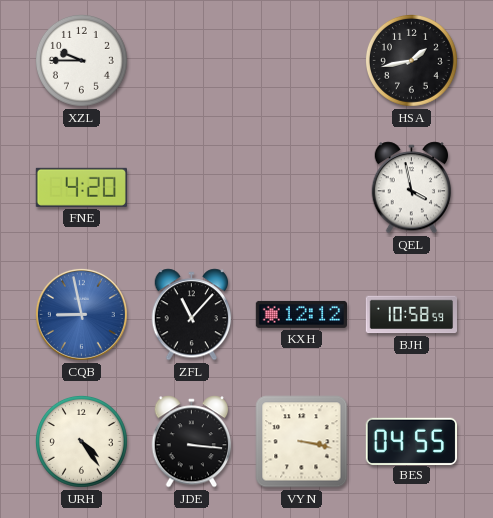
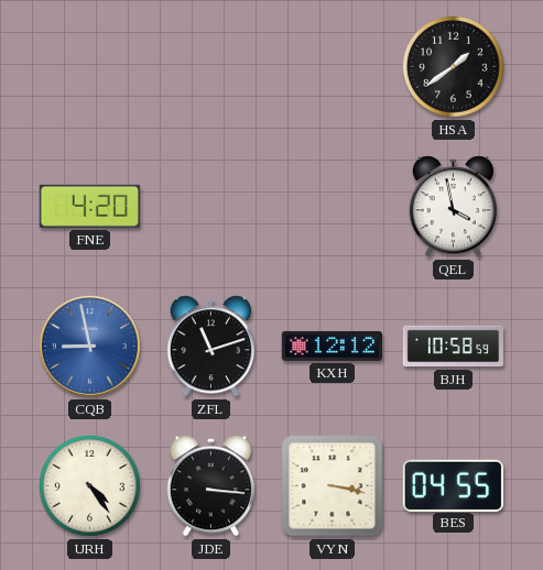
XZL: 9:45 -> none (81, 60)
HSA: 1:43 -> 1:39 (453, 66)
ZFL: 11:07 -> 11:12 (211, 347)
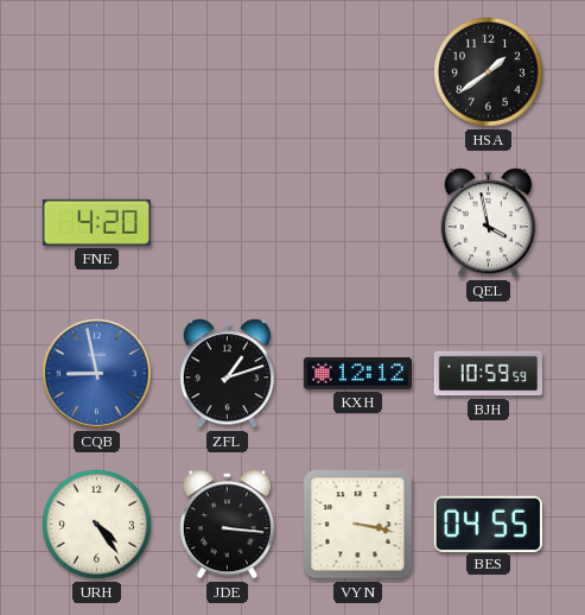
ZFL: 11:12 -> 1:12 (228, 374)
BJH: 10:58 -> 10:59 (488, 374)
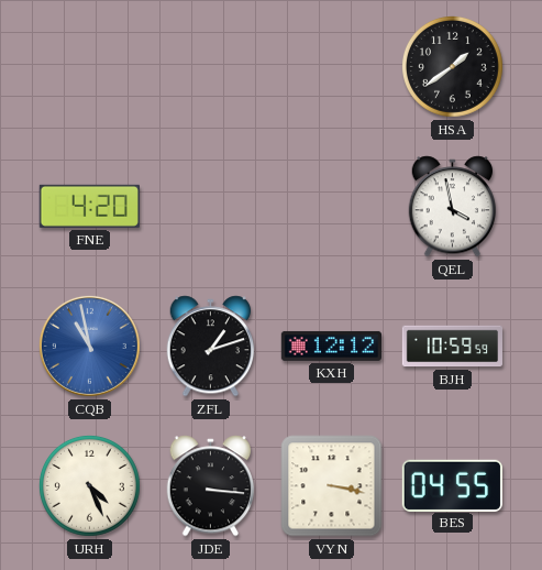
CQB: 8:58 -> 10:58 (89, 346)
URH: 4:24 -> 4:26 (89, 485)
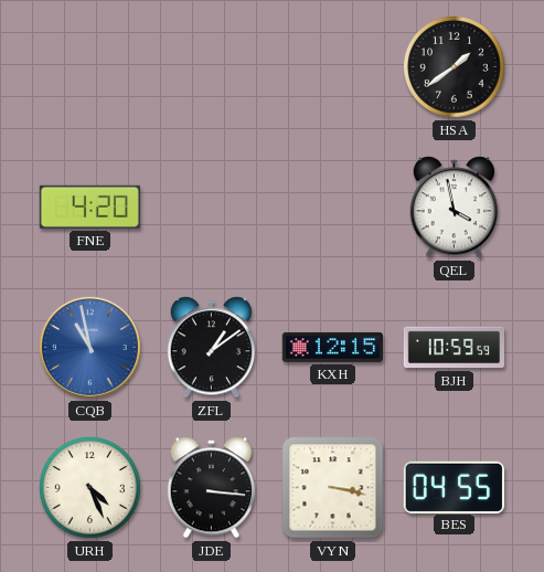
ZFL: 1:12 -> 1:09 (212, 348)
KXH: 12:12 -> 12:15 (332, 347)
